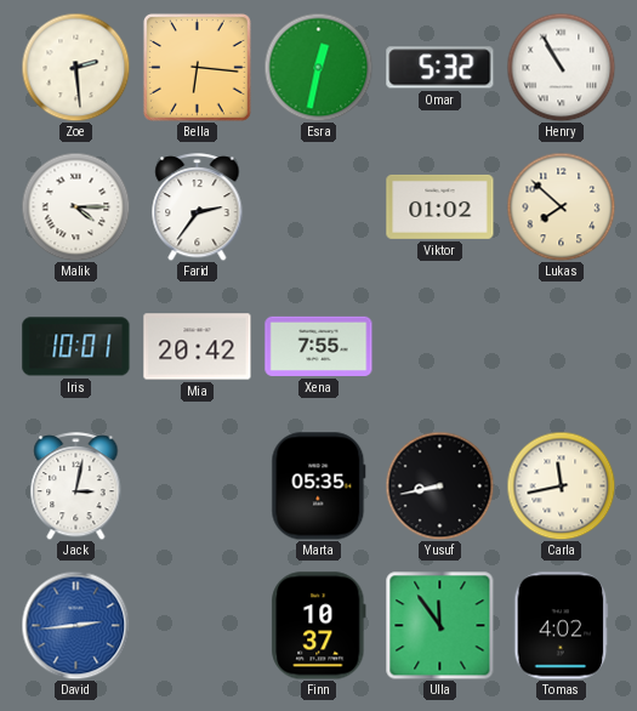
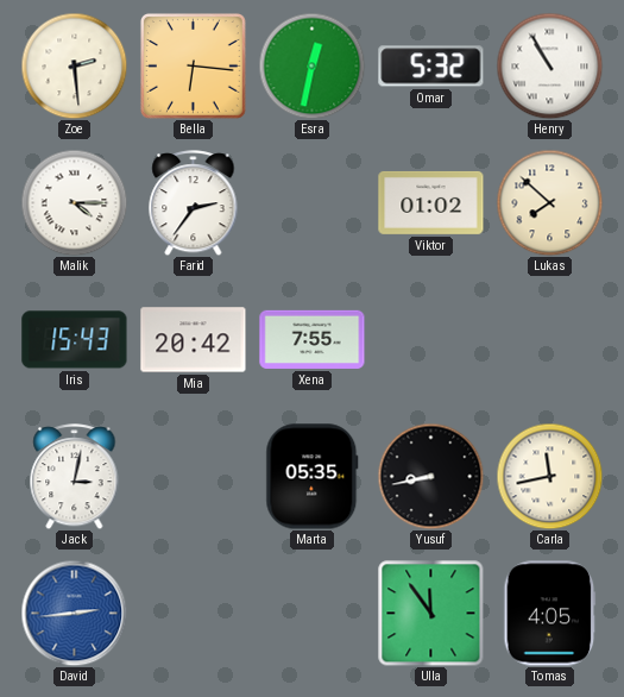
Iris: 10:01 -> 15:43 (75, 340)
Finn: 10:37 -> none (319, 626)
Tomas: 4:02 -> 4:05 (550, 614)
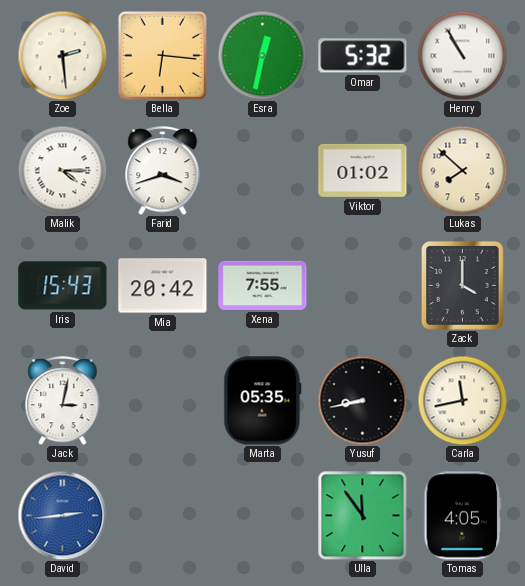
Farid: 2:36 -> 3:42 (163, 171)
Zack: none -> 4:00 (463, 286)
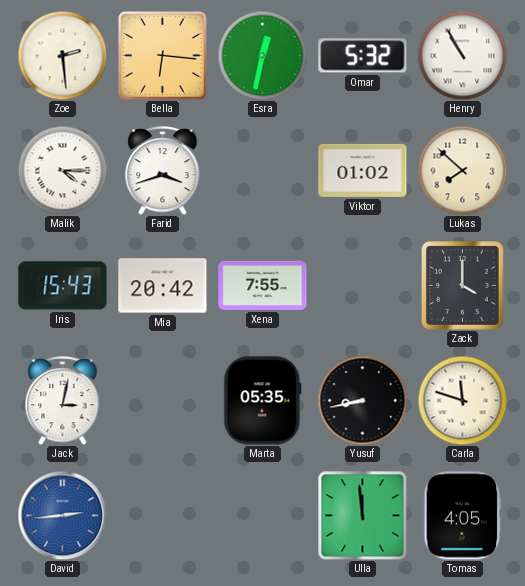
Carla: 11:43 -> 11:48 (462, 400)
Ulla: 11:54 -> 11:59 (362, 515)
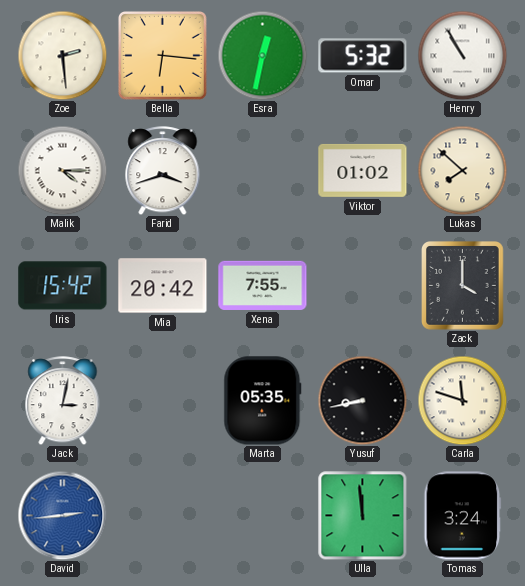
Iris: 15:43 -> 15:42 (63, 286)
Tomas: 4:05 -> 3:24 (463, 516)
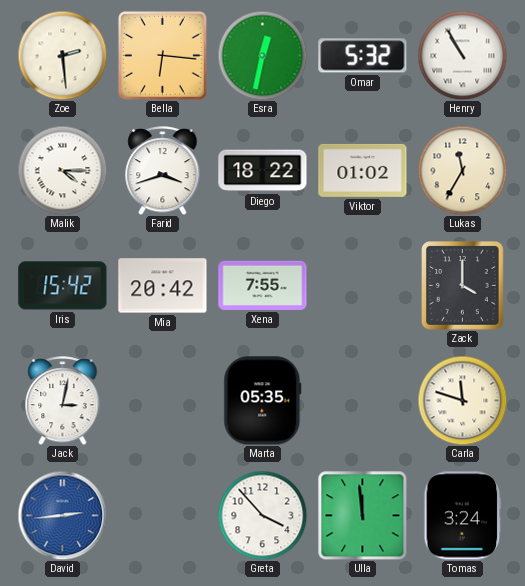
Diego: none -> 18:22 (263, 171)
Lukas: 7:52 -> 11:35 (462, 170)
Yusuf: 8:43 -> none (362, 400)
Greta: none -> 3:53 (262, 515)
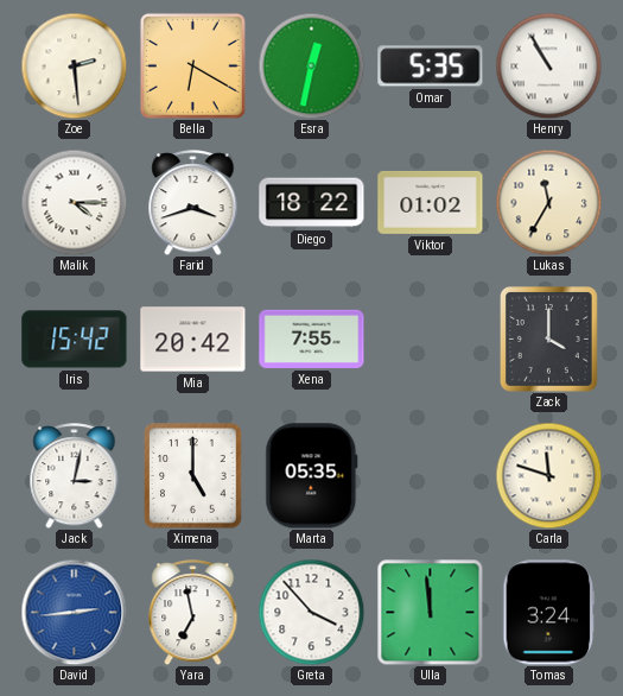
Bella: 6:16 -> 6:20 (192, 65)
Omar: 5:32 -> 5:35 (431, 67)
Ximena: none -> 5:00 (193, 476)
Yara: none -> 6:58 (193, 613)
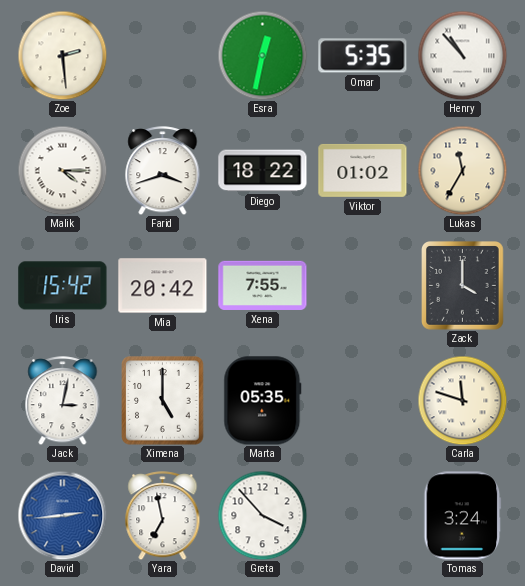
Bella: 6:20 -> none (192, 65)
Henry: 10:55 -> 10:53 (462, 55)
Ulla: 11:59 -> none (430, 612)
